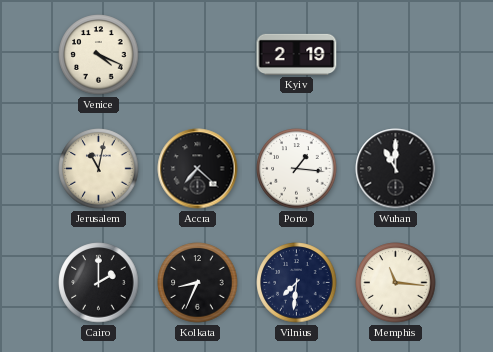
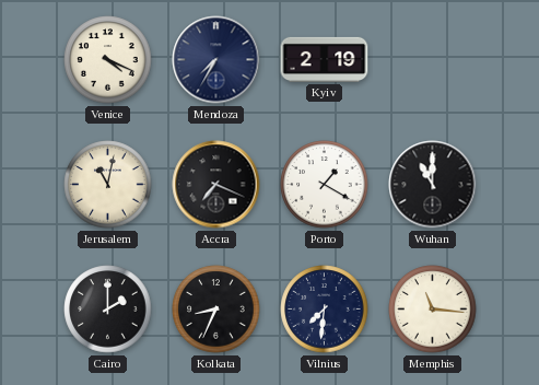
Mendoza: none -> 7:35 (216, 60)
Accra: 7:22 -> 7:19 (216, 185)
Porto: 1:16 -> 1:20 (325, 185)
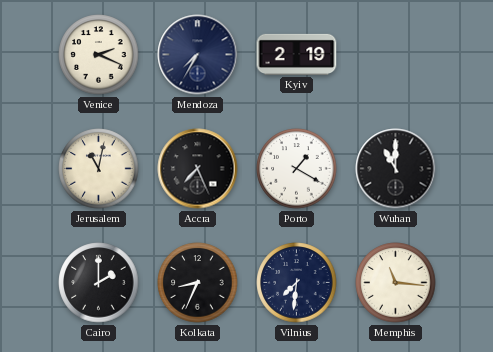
Venice: 4:19 -> 2:19 (99, 55)
Accra: 7:19 -> 7:26 (198, 169)
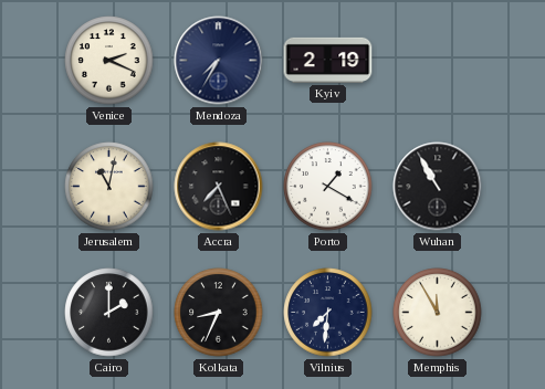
Wuhan: 11:00 -> 10:55 (438, 187)
Memphis: 11:16 -> 11:55 (438, 313)
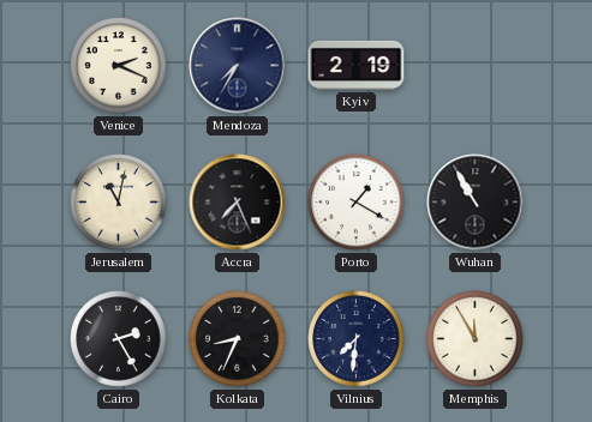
Cairo: 2:00 -> 2:25 (119, 339)
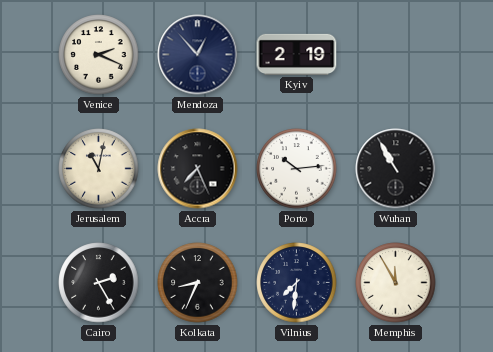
Mendoza: 7:35 -> 12:53 (198, 55)
Porto: 1:20 -> 10:14 (297, 169)
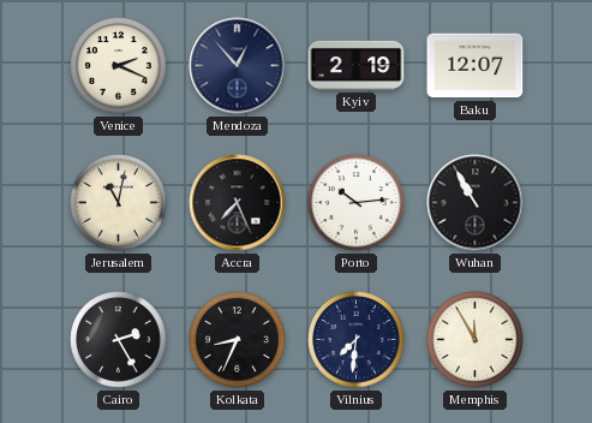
Baku: none -> 12:07 (476, 66)
